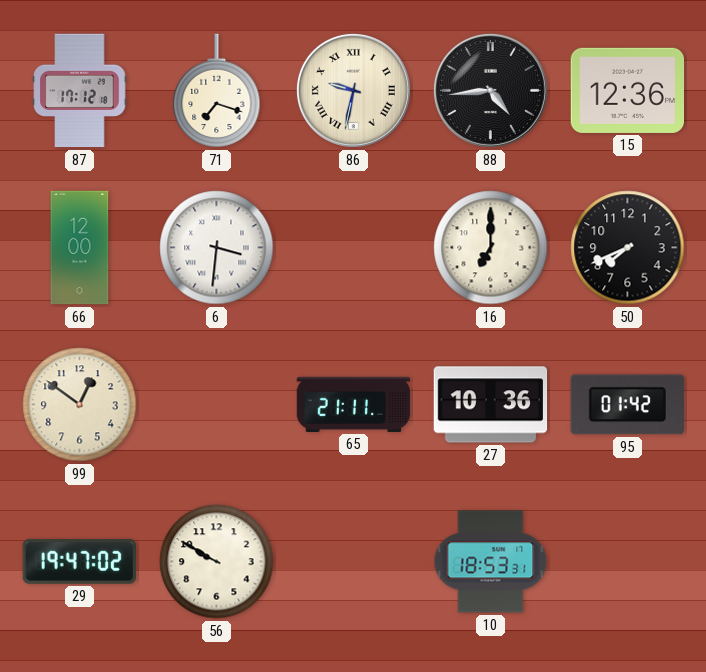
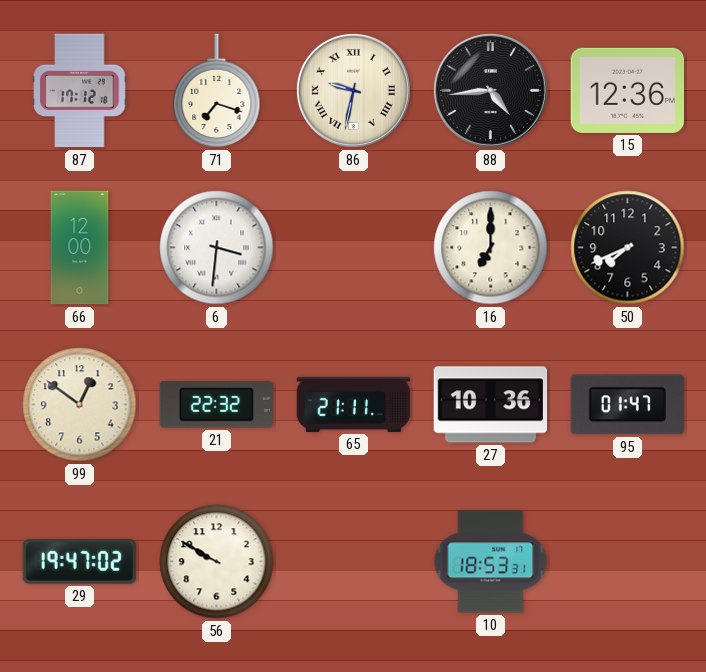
21: none -> 22:32 (216, 405)
95: 01:42 -> 01:47 (627, 405)
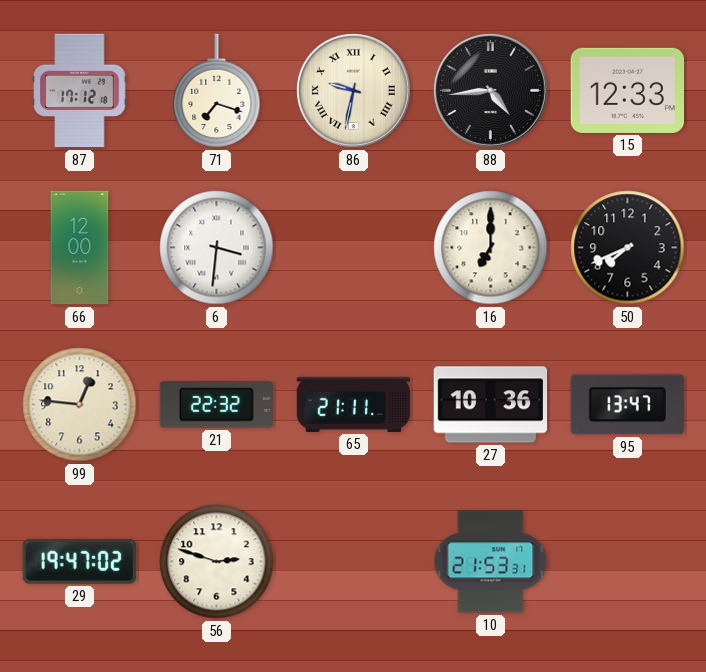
15: 12:36 -> 12:33 (627, 90)
99: 12:51 -> 12:46 (80, 405)
95: 01:47 -> 13:47 (627, 405)
56: 9:50 -> 2:48 (217, 562)
10: 18:53 -> 21:53 (491, 562)
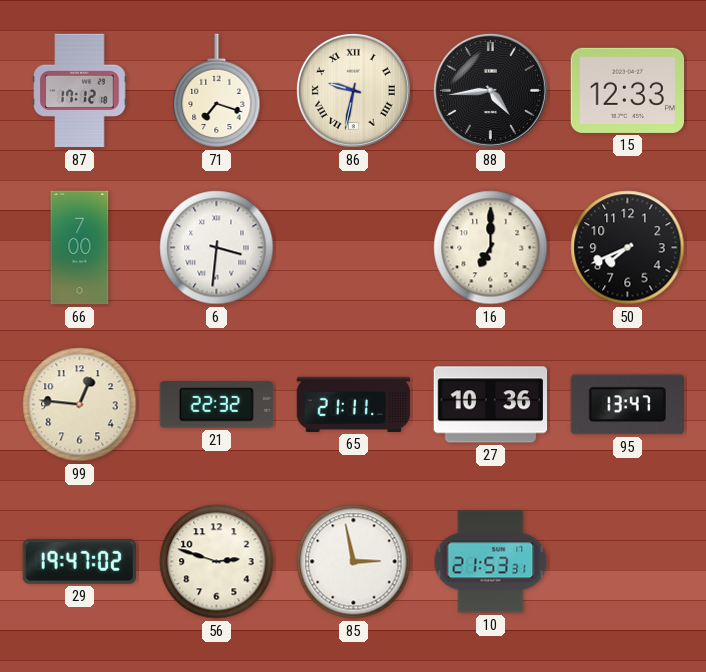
66: 12:00 -> 7:00 (80, 248)
85: none -> 2:58 (354, 562)
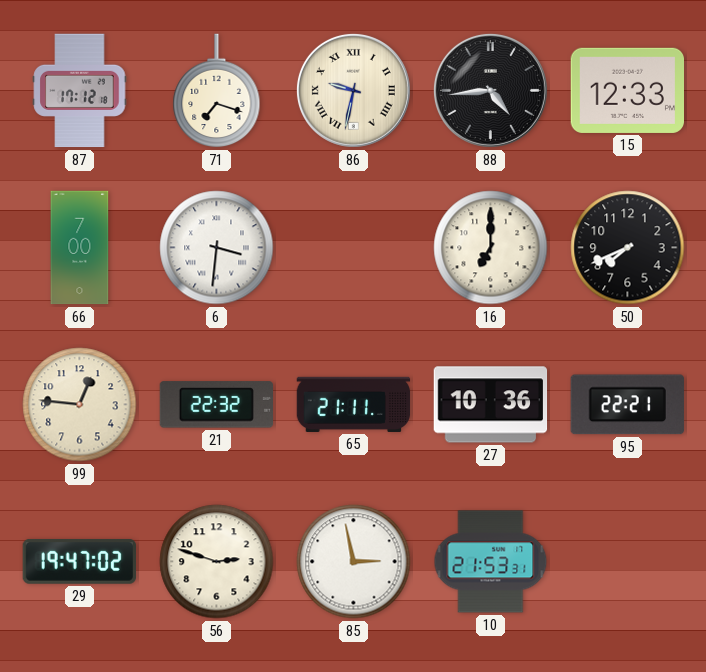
95: 13:47 -> 22:21 (627, 405)
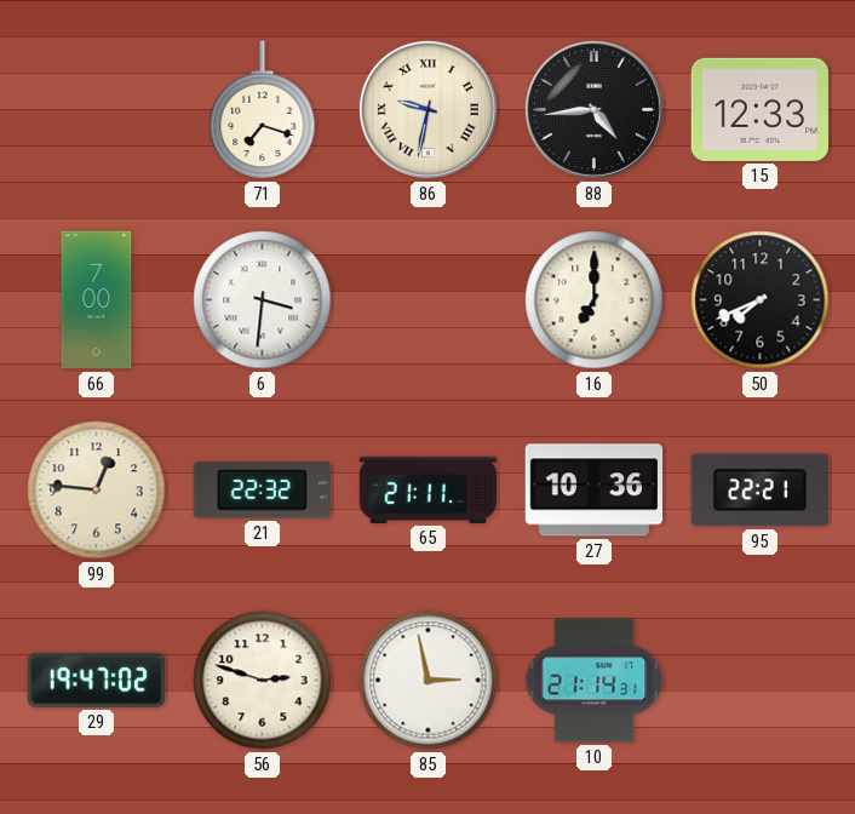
87: 17:12 -> none (80, 91)
10: 21:53 -> 21:14 (595, 681)
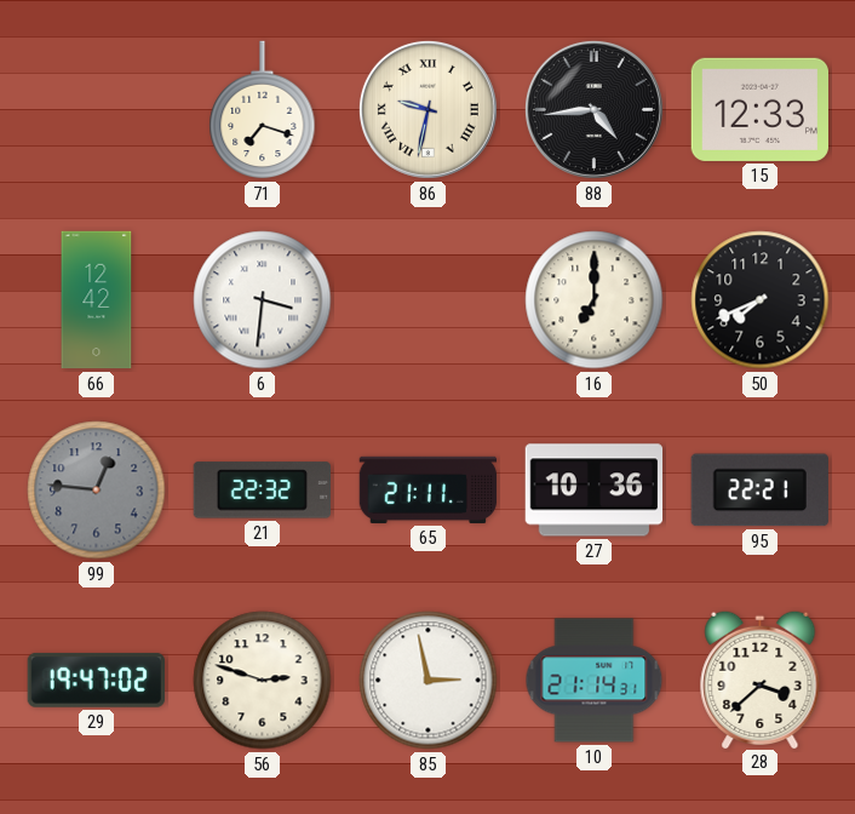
66: 7:00 -> 12:42 (97, 300)
99 dial: cream -> grey (97, 491)
28: none -> 3:38 (761, 678)
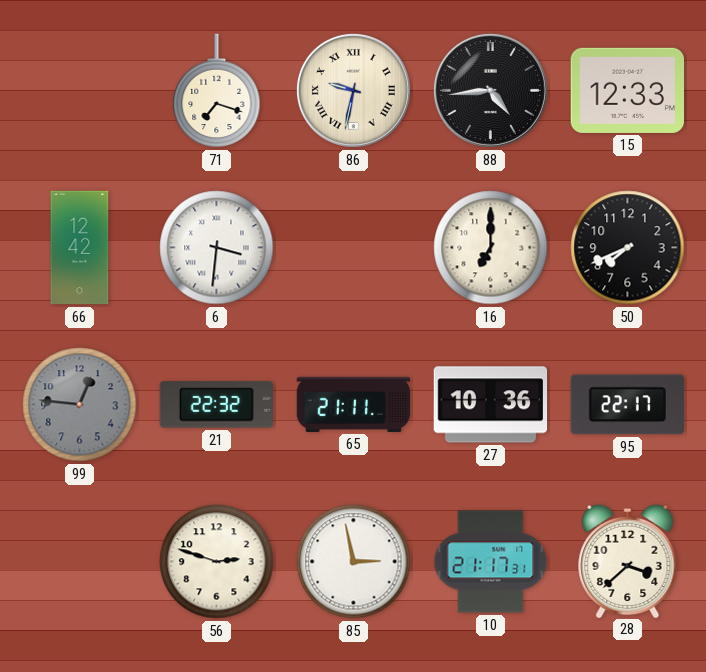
95: 22:21 -> 22:17 (627, 405)
29: 19:47 -> none (96, 680)
10: 21:14 -> 21:17 (491, 562)
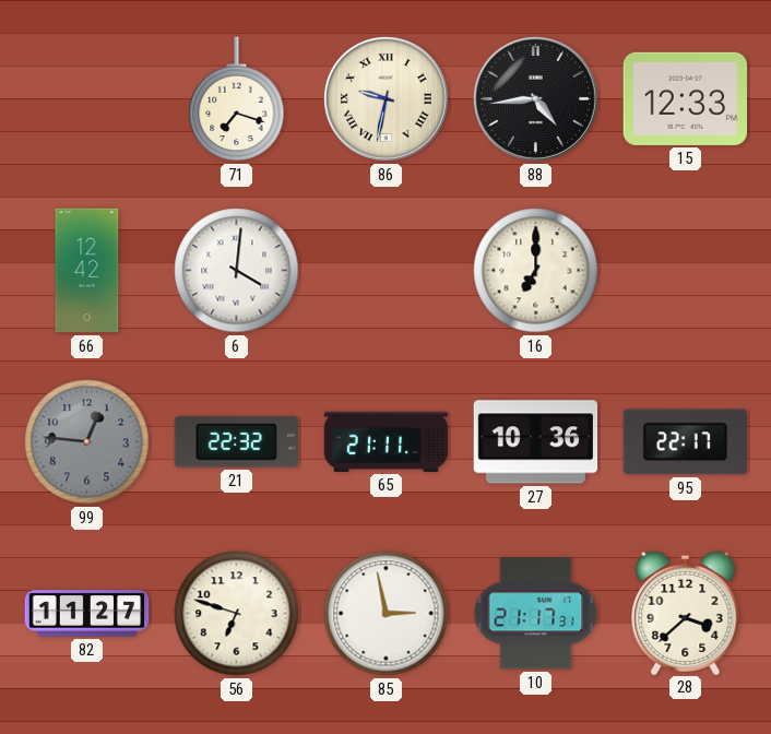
6: 3:31 -> 4:01 (237, 271)
50: 7:41 -> none (628, 248)
82: none -> 11:27 (87, 614)
56: 2:48 -> 6:48 (237, 614)
